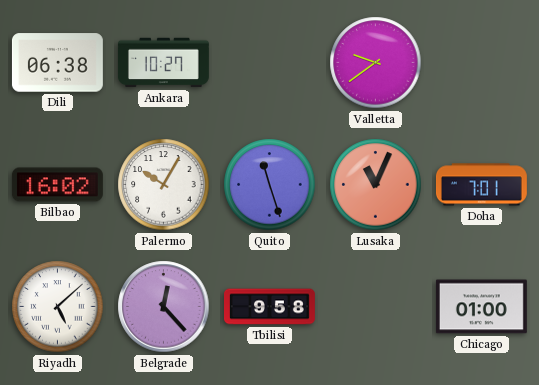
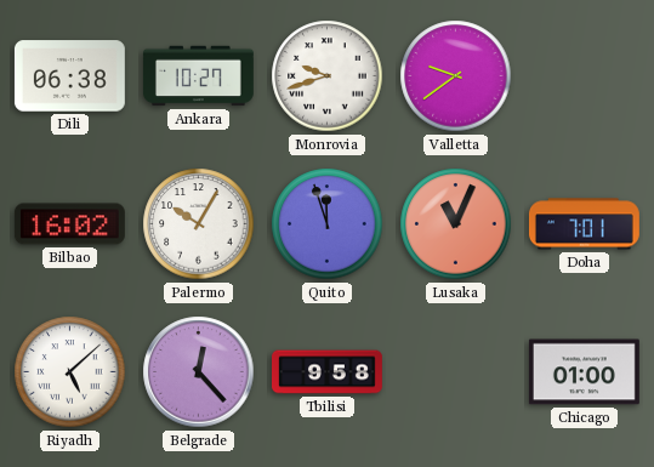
Monrovia: none -> 9:42 (328, 76)
Quito: 11:27 -> 11:57 (328, 224)
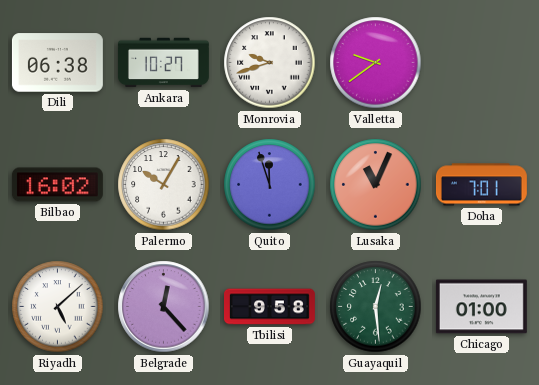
Guayaquil: none -> 12:29 (376, 307)
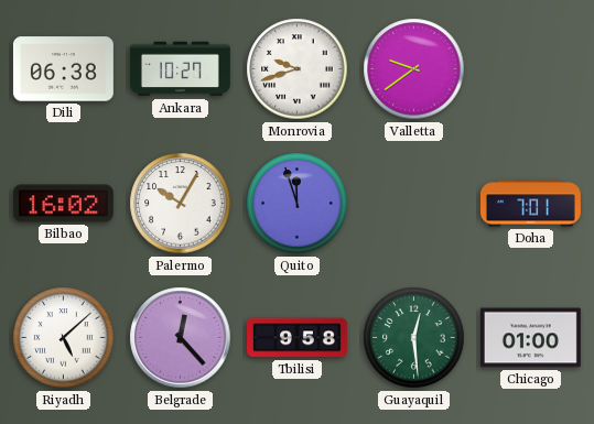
Lusaka: 11:04 -> none (376, 185)
